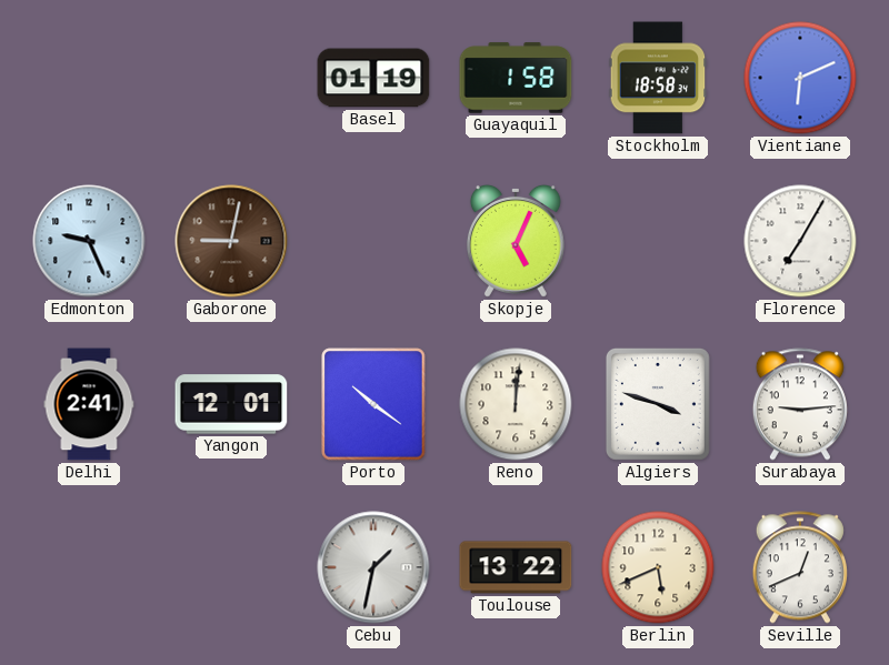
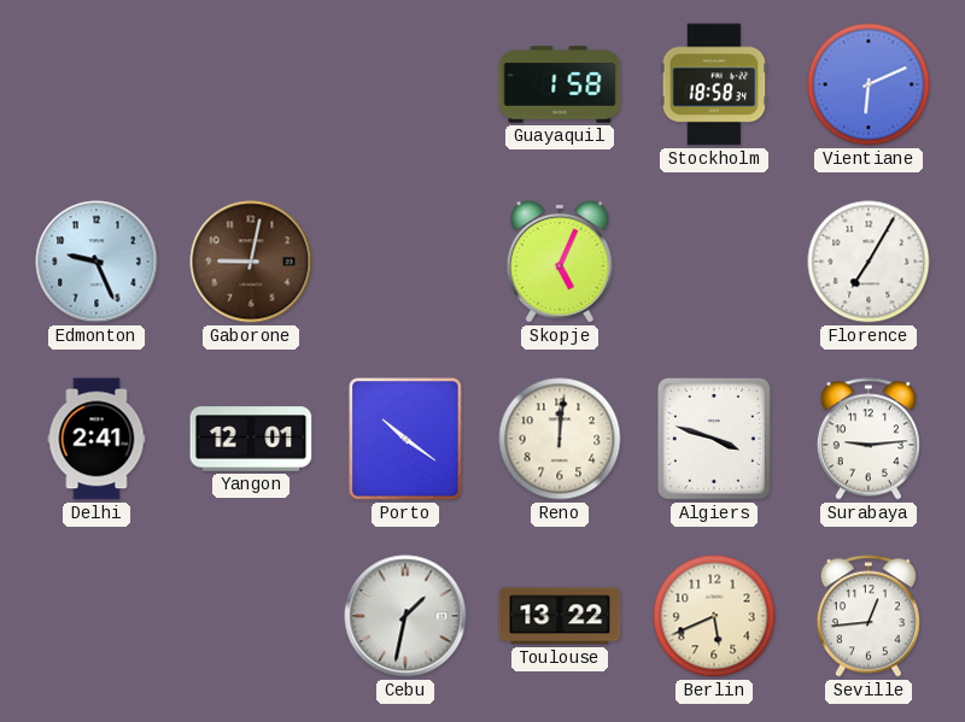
Basel: 01:19 -> none (373, 78)
Seville: 12:41 -> 12:44 (868, 616)
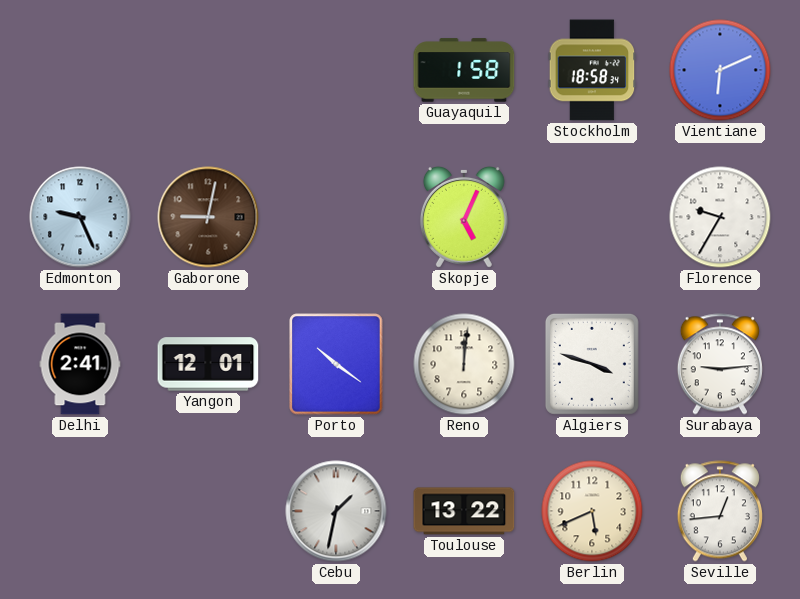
Florence: 7:05 -> 9:35 (720, 217)
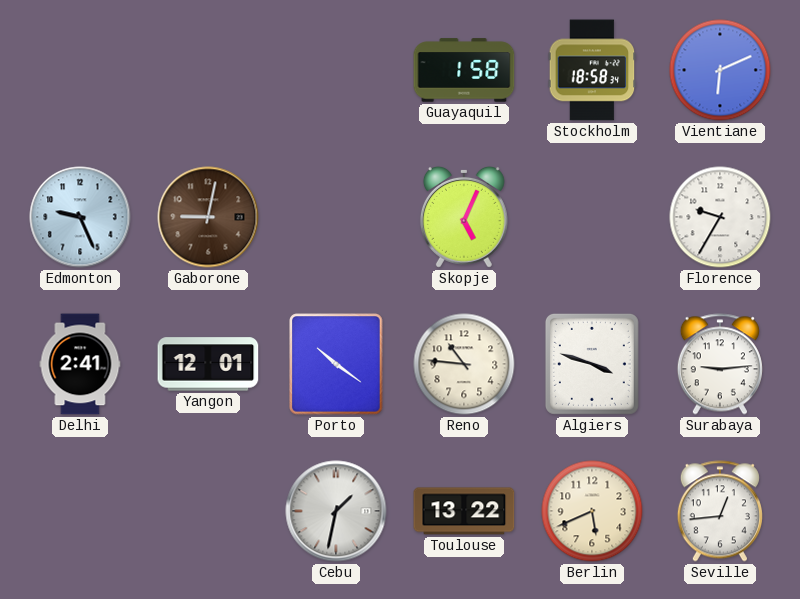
Reno: 12:01 -> 10:46 (464, 364)
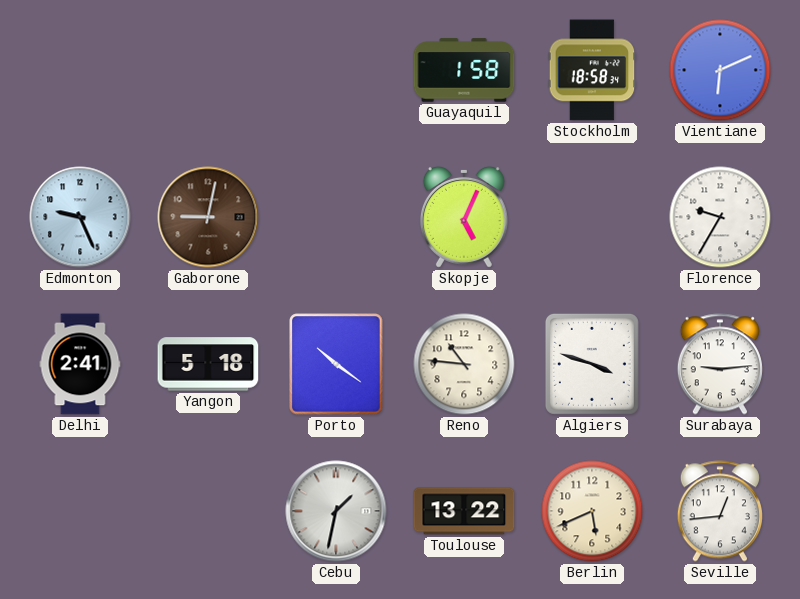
Yangon: 12:01 -> 5:18 (208, 364)
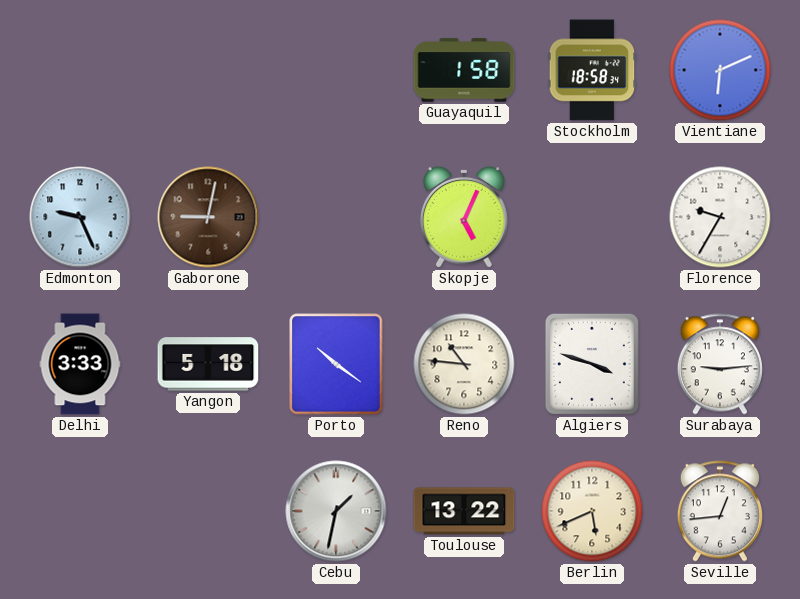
Delhi: 2:41 -> 3:33 (80, 364)
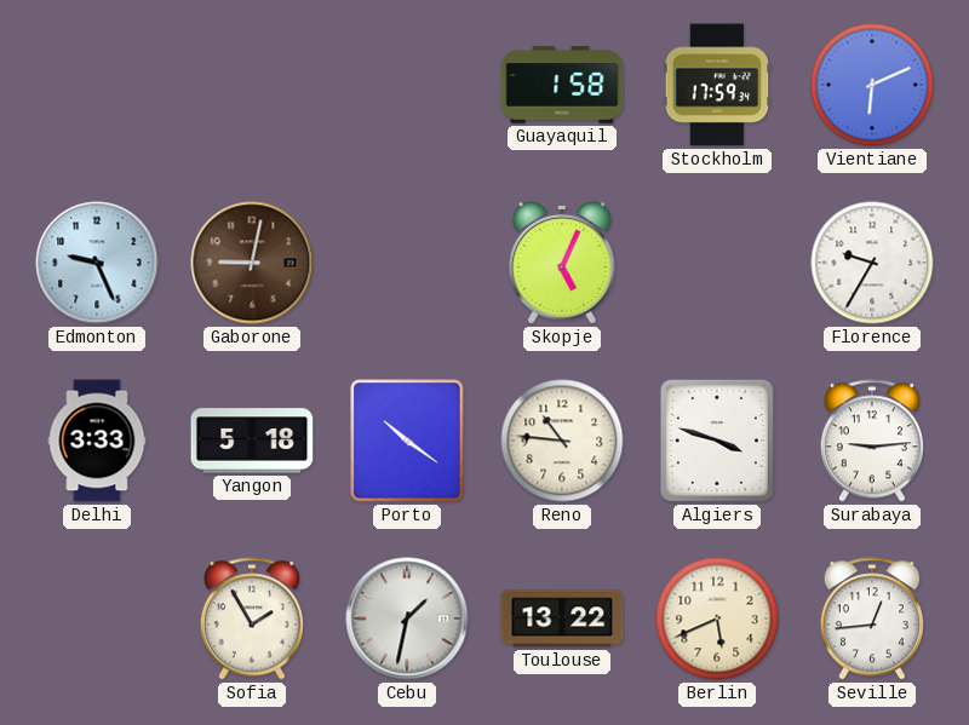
Stockholm: 18:58 -> 17:59 (717, 85)
Sofia: none -> 1:55 (252, 618)
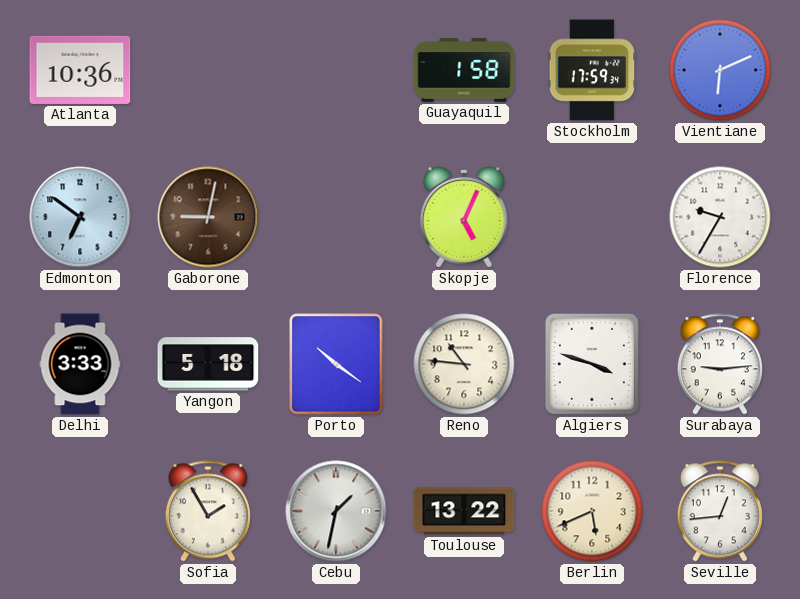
Atlanta: none -> 10:36 (80, 70)
Edmonton: 9:26 -> 6:51 (80, 217)
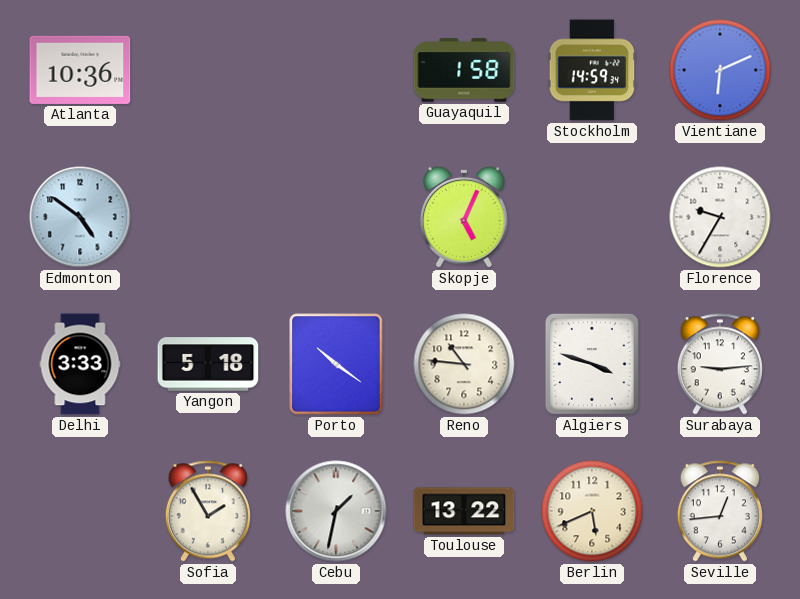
Stockholm: 17:59 -> 14:59 (592, 70)
Edmonton: 6:51 -> 4:51 (80, 217)
Gaborone: 9:02 -> none (208, 217)
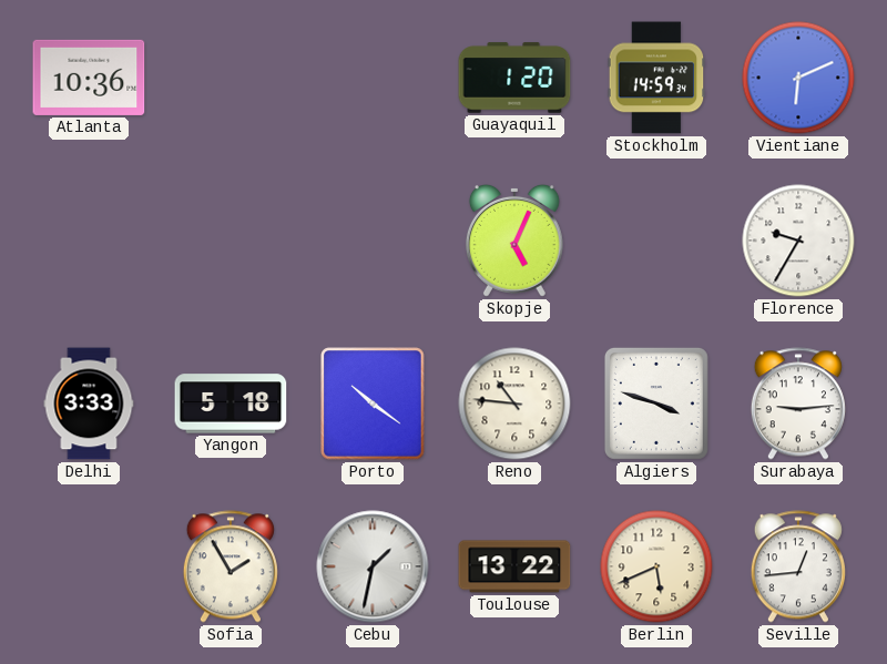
Guayaquil: 1:58 -> 1:20 (514, 78)
Edmonton: 4:51 -> none (80, 217)
